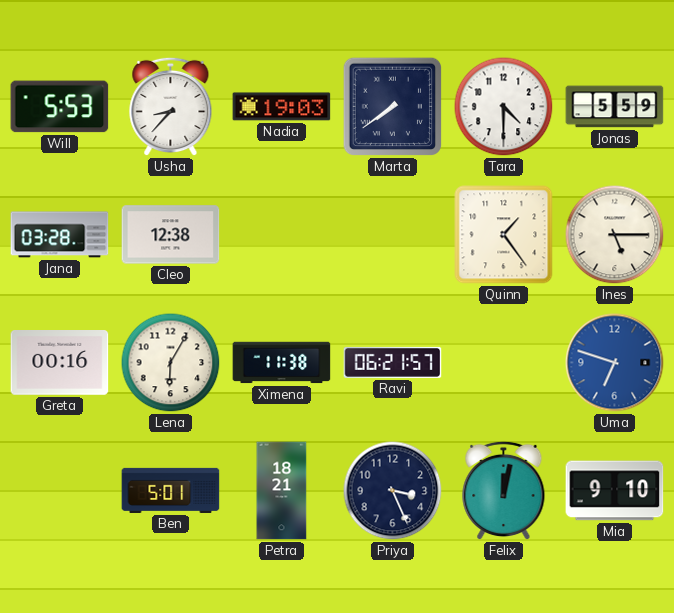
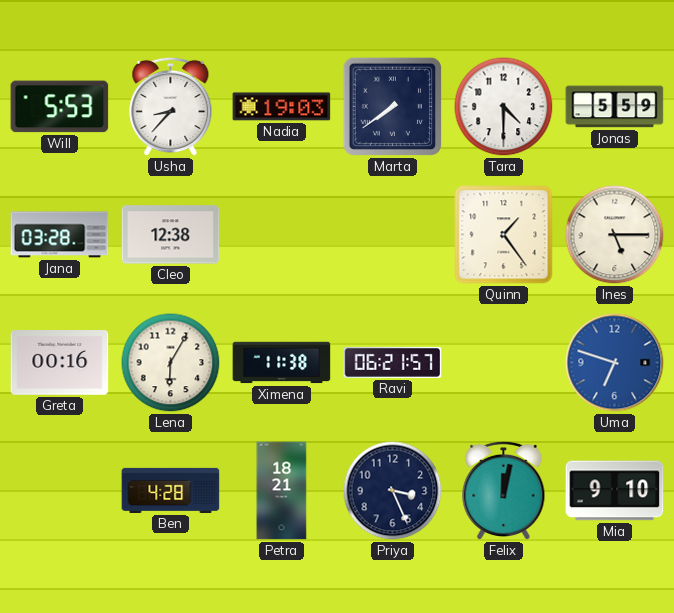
Ben: 5:01 -> 4:28 (171, 490)
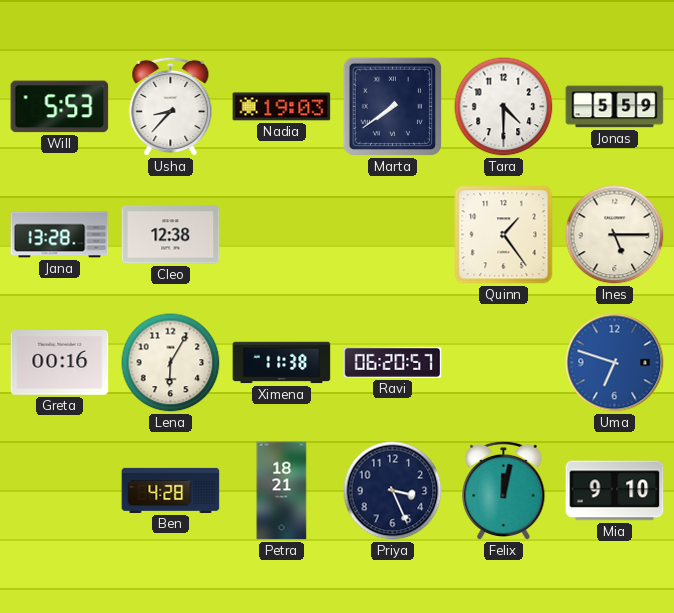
Jana: 03:28 -> 13:28 (60, 235)
Ravi: 06:21 -> 06:20 (393, 362)
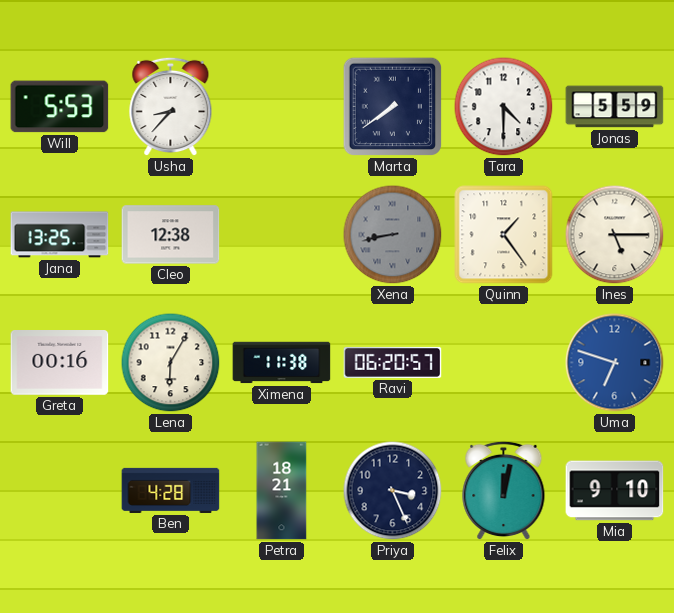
Nadia: 19:03 -> none (282, 107)
Jana: 13:28 -> 13:25 (60, 235)
Xena: none -> 8:43 (393, 235)
